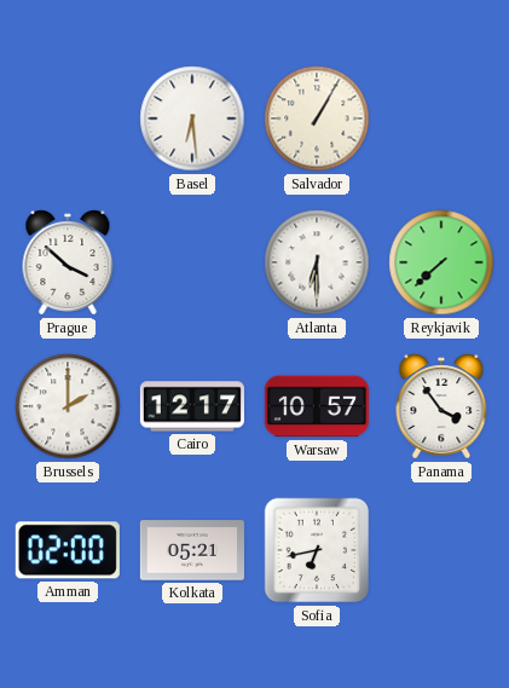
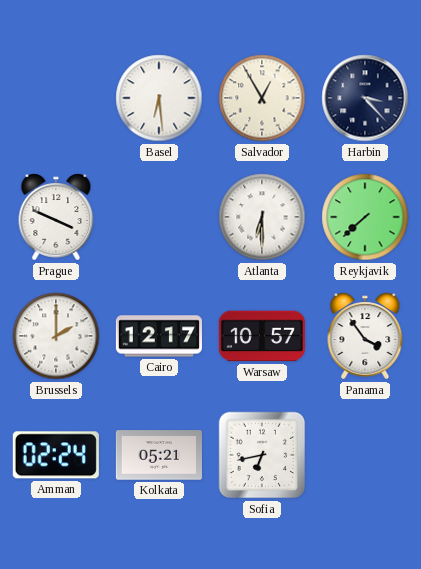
Salvador: 1:05 -> 12:55 (262, 98)
Harbin: none -> 3:23 (365, 98)
Prague: 3:52 -> 3:49 (56, 217)
Amman: 02:00 -> 02:24 (56, 455)
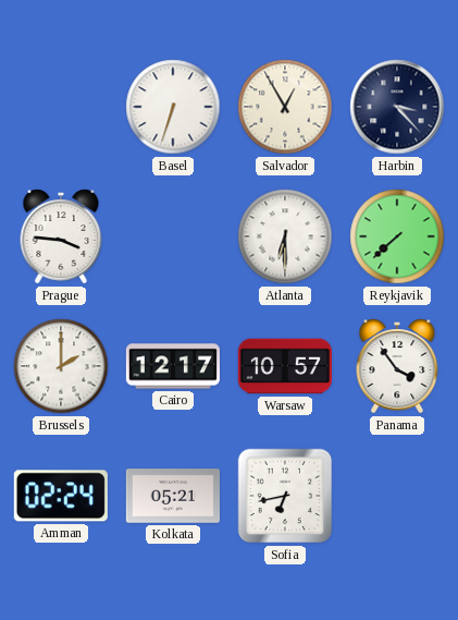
Basel: 6:29 -> 6:33 (173, 107)
Prague: 3:49 -> 3:46 (61, 236)
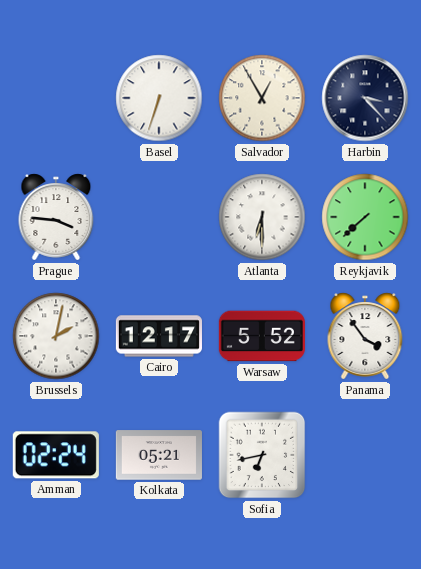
Brussels: 2:00 -> 2:02 (56, 336)
Warsaw: 10:57 -> 5:52 (262, 336)
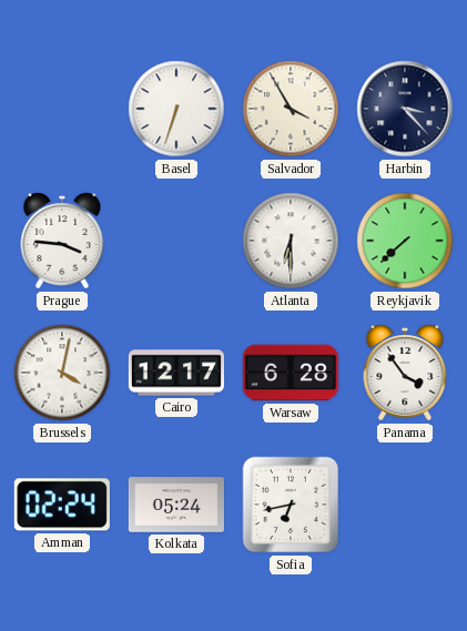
Salvador: 12:55 -> 3:55 (291, 109)
Brussels: 2:02 -> 4:02 (62, 373)
Warsaw: 5:52 -> 6:28 (291, 373)
Kolkata: 05:21 -> 05:24 (176, 505)
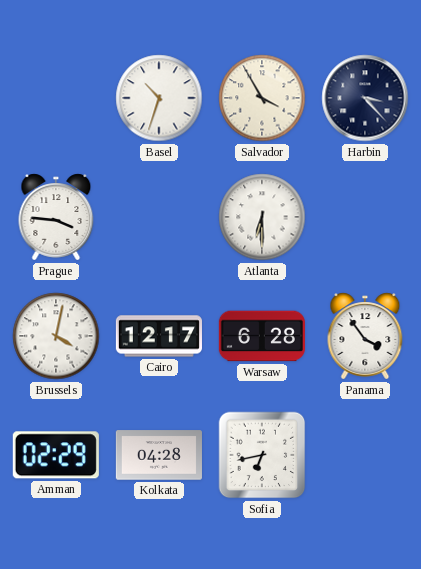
Basel: 6:33 -> 10:33 (159, 98)
Reykjavik: 7:38 -> none (405, 241)
Amman: 02:24 -> 02:29 (56, 455)
Kolkata: 05:24 -> 04:28 (159, 455)
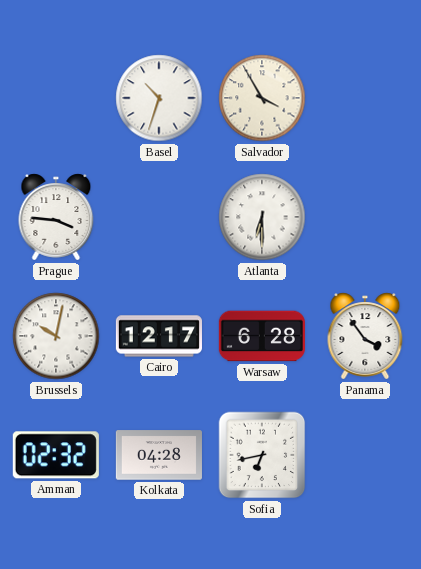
Harbin: 3:23 -> none (365, 98)
Brussels: 4:02 -> 10:02 (56, 336)
Amman: 02:29 -> 02:32 (56, 455)
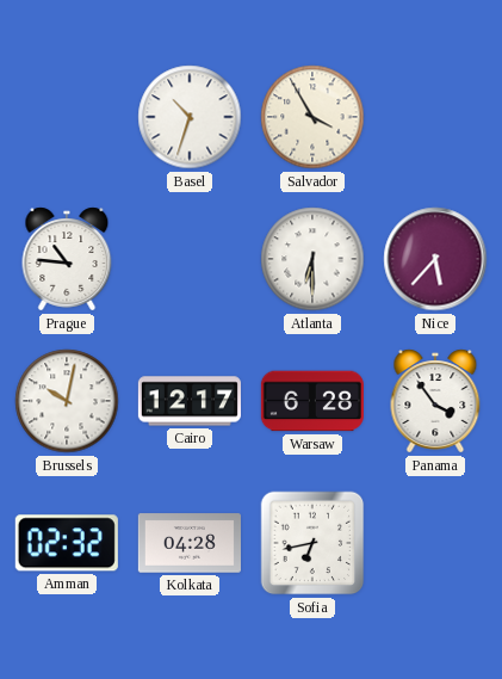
Prague: 3:46 -> 10:46 (67, 259)
Nice: none -> 5:37 (435, 259)
